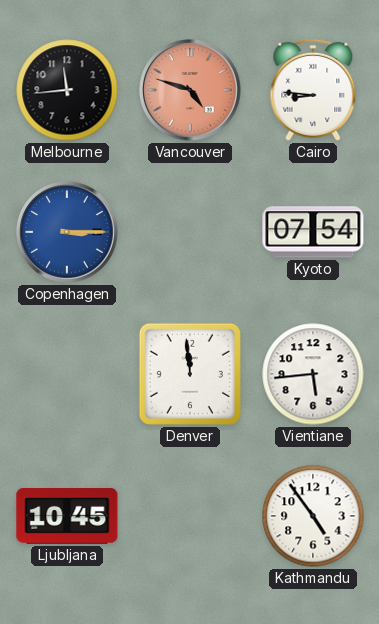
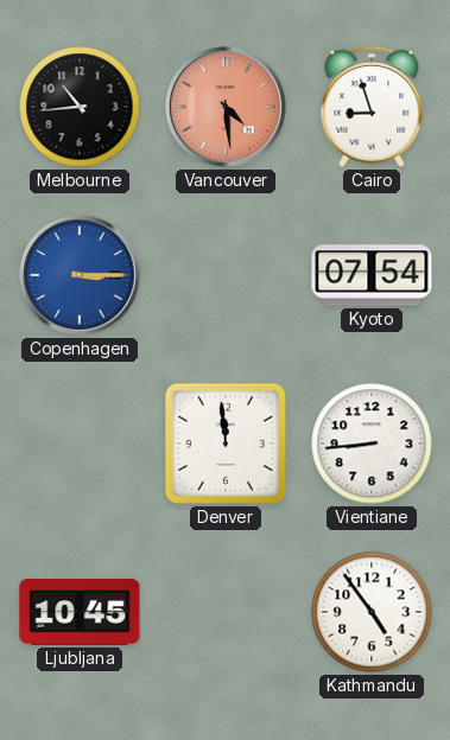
Melbourne: 11:44 -> 10:44 (80, 107)
Vancouver: 4:48 -> 4:29 (226, 107)
Cairo: 8:46 -> 8:57 (372, 107)
Vientiane: 5:44 -> 8:44 (372, 444)
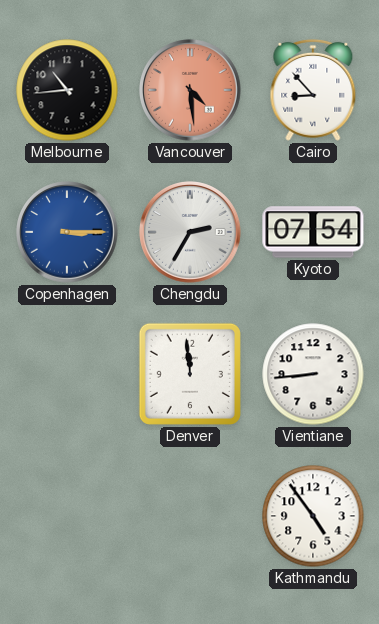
Cairo: 8:57 -> 8:53 (313, 90)
Chengdu: none -> 2:35 (190, 232)
Ljubljana: 10:45 -> none (80, 612)
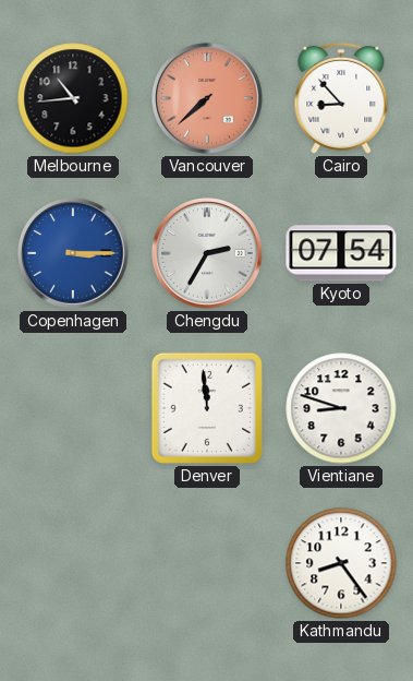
Vancouver: 4:29 -> 7:38 (207, 98)
Vientiane: 8:44 -> 8:48 (341, 408)
Kathmandu: 4:54 -> 8:24 (341, 563)
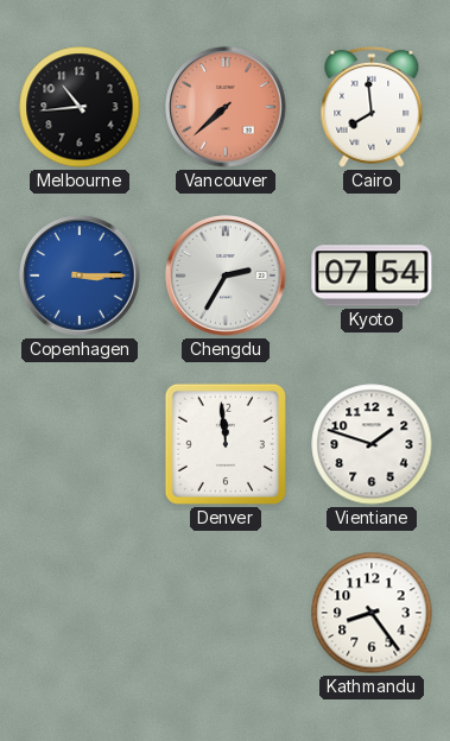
Cairo: 8:53 -> 7:59 (372, 107)
Vientiane: 8:48 -> 1:48 (372, 444)
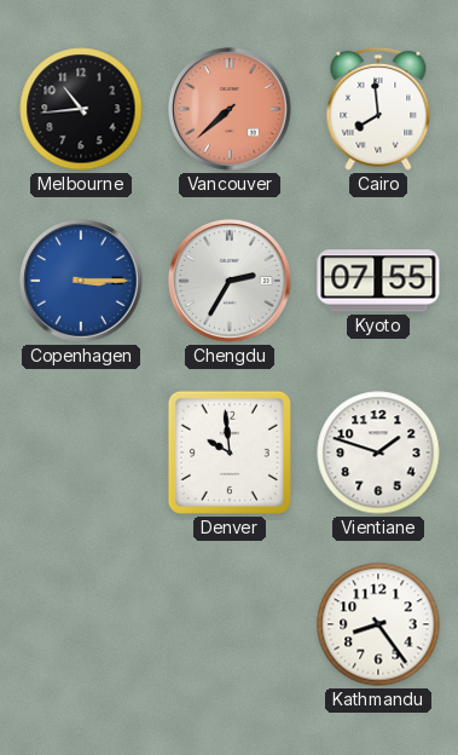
Kyoto: 07:54 -> 07:55 (378, 281)
Denver: 11:59 -> 9:59 (230, 453)
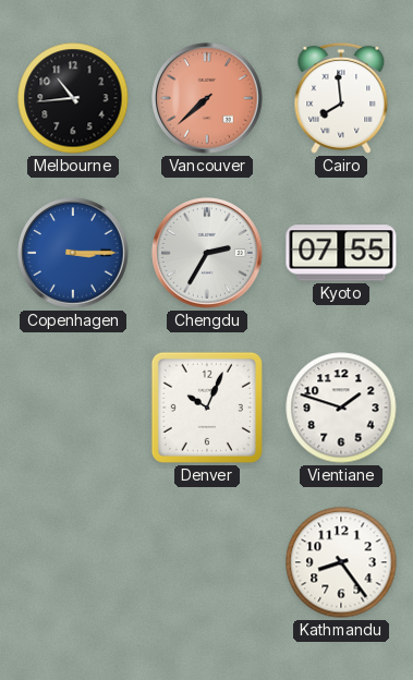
Denver: 9:59 -> 10:04 (207, 408)
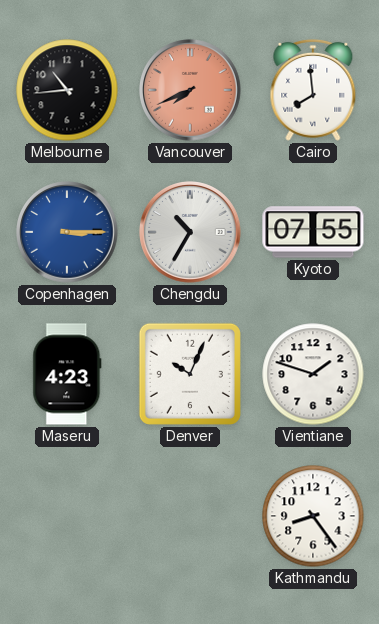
Vancouver: 7:38 -> 7:41 (190, 90)
Chengdu: 2:35 -> 10:35 (190, 232)
Maseru: none -> 4:23 (67, 374)
